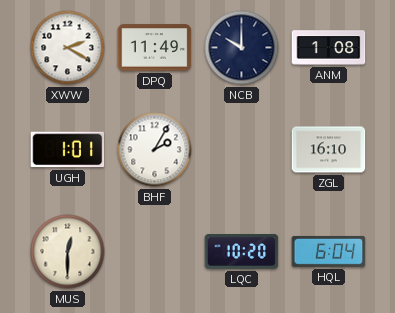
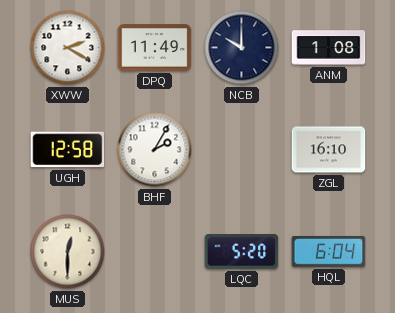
UGH: 1:01 -> 12:58 (68, 150)
LQC: 10:20 -> 5:20 (242, 252)
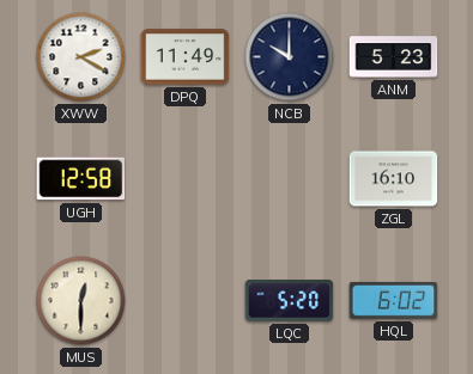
ANM: 1:08 -> 5:23 (394, 57)
BHF: 2:05 -> none (155, 150)
HQL: 6:04 -> 6:02 (394, 301)
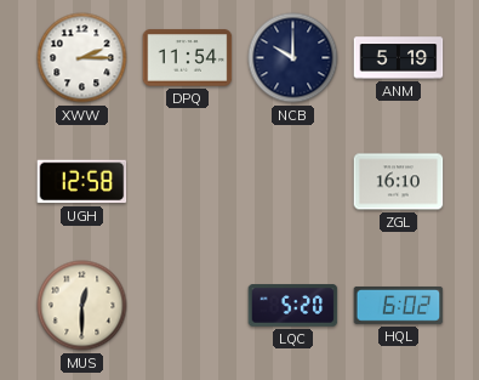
XWW: 2:20 -> 2:15 (82, 58)
DPQ: 11:49 -> 11:54 (188, 58)
ANM: 5:23 -> 5:19 (399, 58)
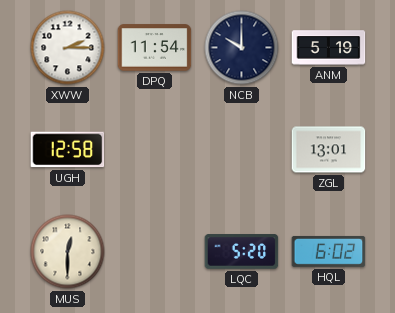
ZGL: 16:10 -> 13:01 (329, 150)
